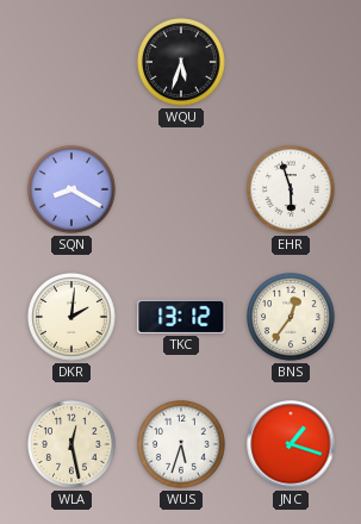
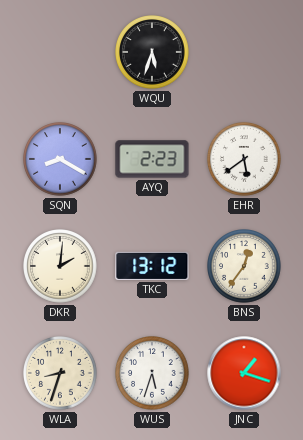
AYQ: none -> 2:23 (152, 159)
EHR: 5:57 -> 5:39 (244, 159)
WLA: 12:28 -> 8:33 (60, 373)
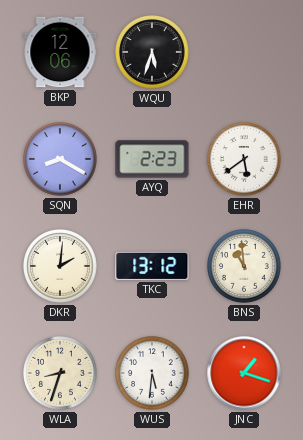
BKP: none -> 12:06 (60, 52)
BNS: 12:36 -> 10:59 (244, 266)
WUS: 5:33 -> 5:31 (152, 373)
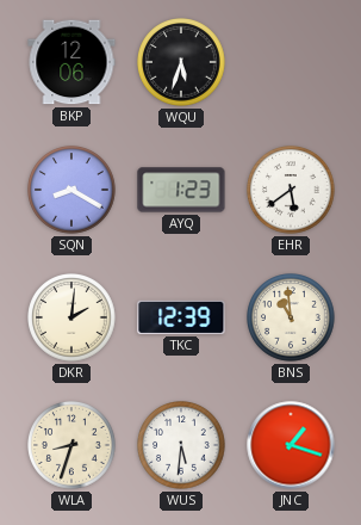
AYQ: 2:23 -> 1:23 (181, 190)
TKC: 13:12 -> 12:39 (181, 317)
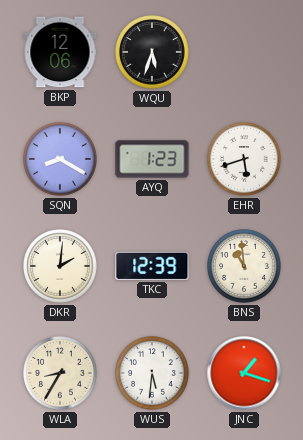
EHR: 5:39 -> 5:42 (244, 159)
WLA: 8:33 -> 8:35 (60, 373)
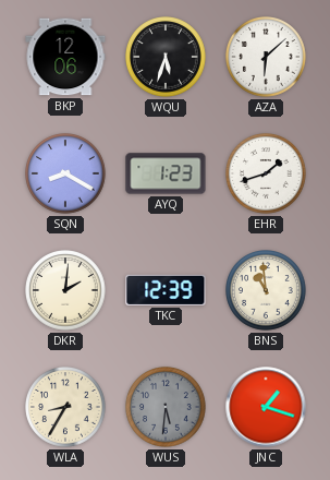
AZA: none -> 6:08 (266, 57)
EHR: 5:42 -> 1:42 (266, 173)
WUS dial: white -> grey (166, 407)
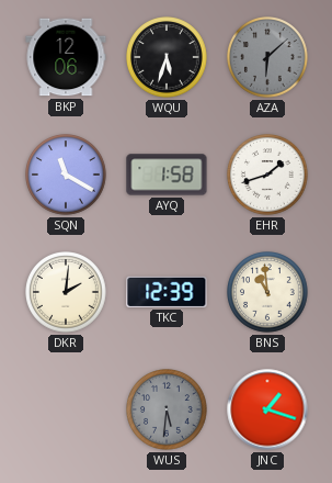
AZA dial: white -> grey (267, 57)
SQN: 8:20 -> 11:20 (66, 175)
AYQ: 1:23 -> 1:58 (167, 175)
WLA: 8:35 -> none (65, 407)
